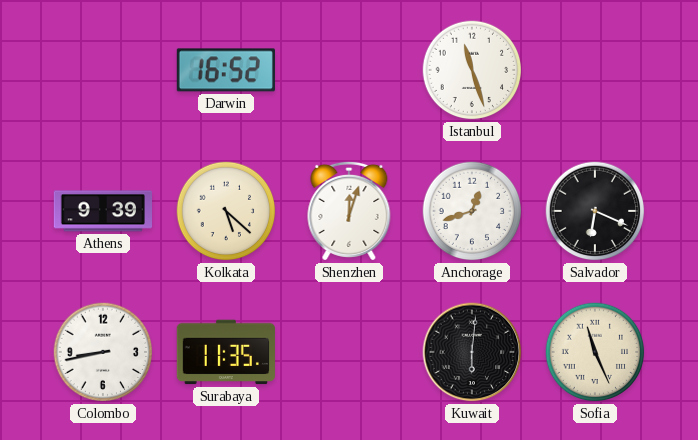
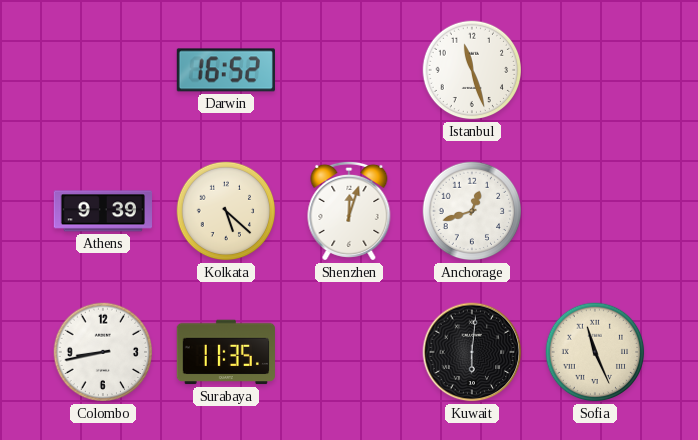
Salvador: 6:19 -> none (595, 211)
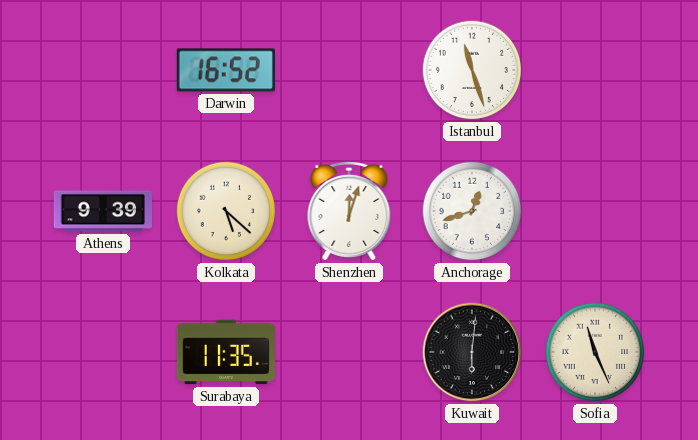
Colombo: 8:43 -> none (103, 352)
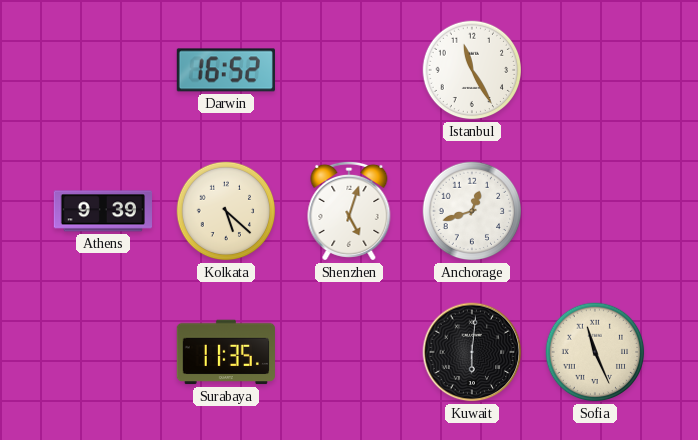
Istanbul: 11:27 -> 11:25 (472, 70)
Shenzhen: 12:03 -> 5:03 (349, 211)
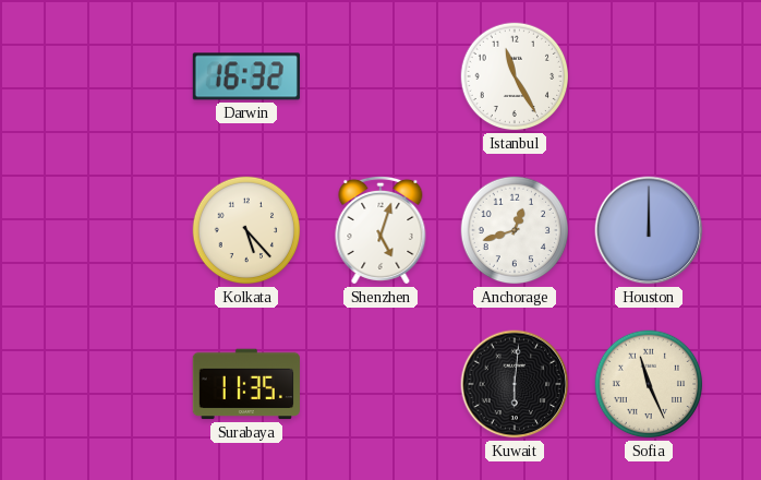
Darwin: 16:52 -> 16:32 (246, 76)
Athens: 9:39 -> none (102, 211)
Kolkata: 5:22 -> 5:23 (246, 230)
Houston: none -> 12:00 (649, 230)
